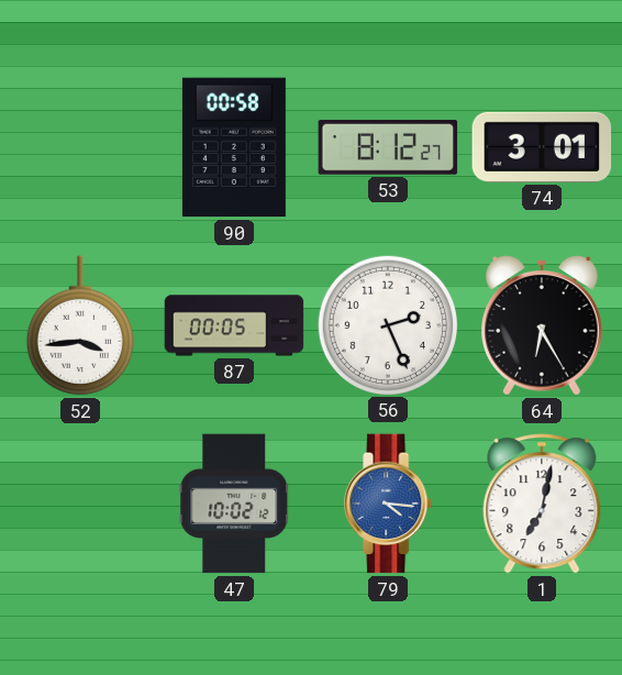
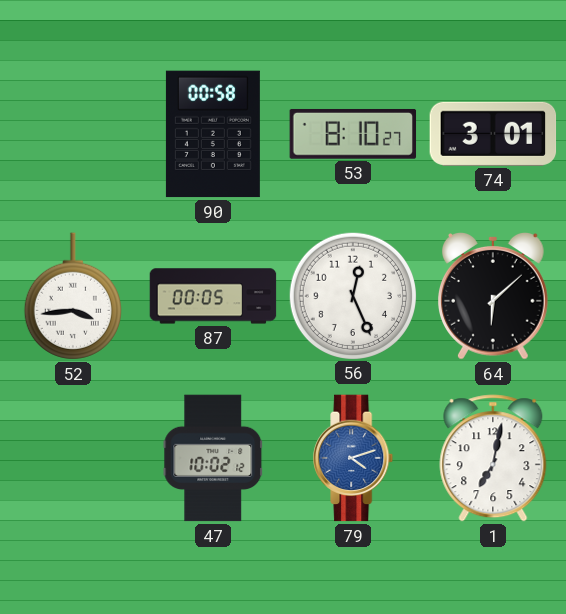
53: 8:12 -> 8:10 (353, 134)
56: 2:26 -> 12:26 (352, 295)
64: 6:25 -> 6:08 (494, 297)
79: 4:16 -> 4:12 (354, 458)
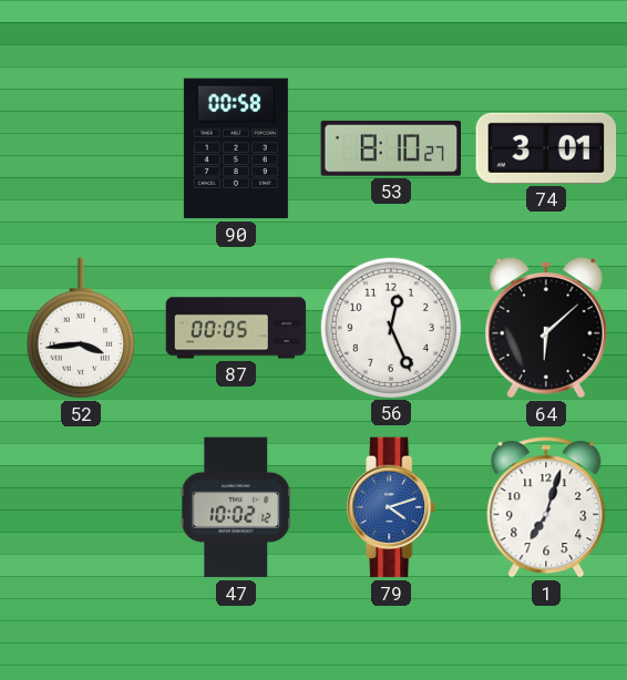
1: 7:02 -> 7:03 (546, 507)
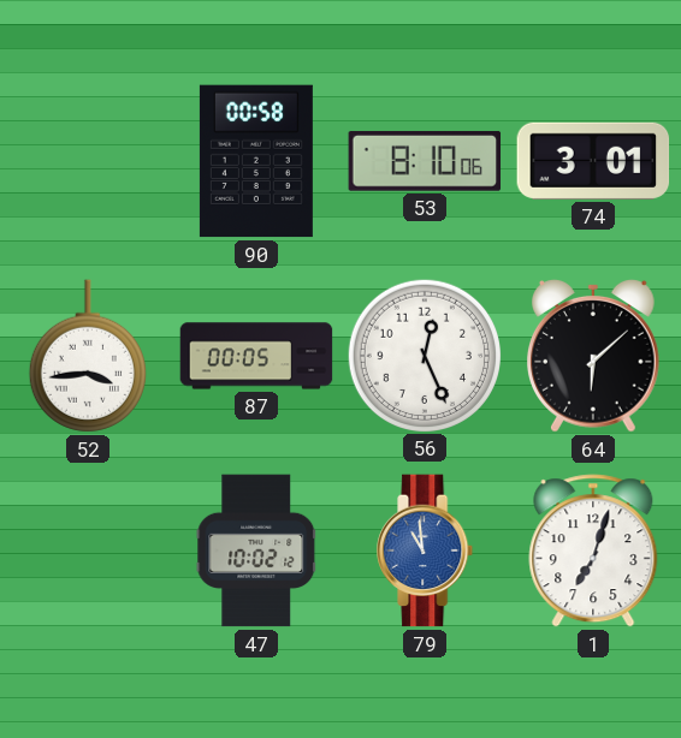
53: 8:10:27 -> 8:10:06 (425, 161)
79: 4:12 -> 10:59 (426, 550)
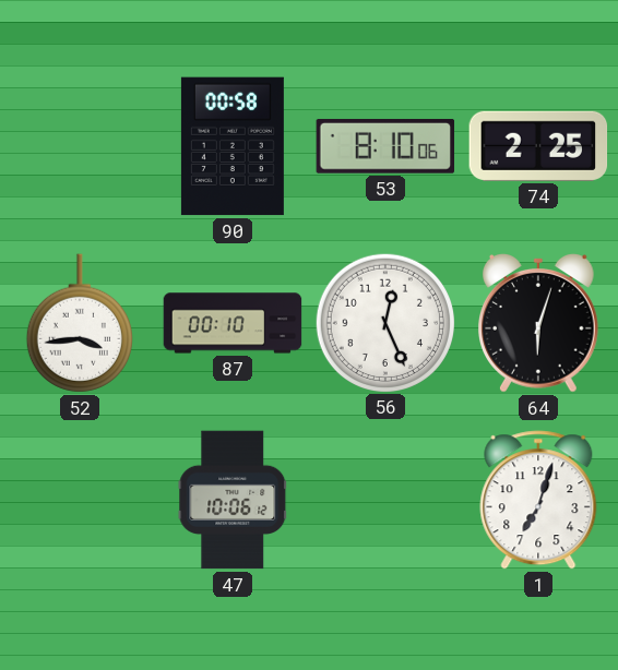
74: 3:01 -> 2:25 (538, 146)
87: 00:05 -> 00:10 (233, 323)
64: 6:08 -> 6:03 (539, 324)
47: 10:02 -> 10:06 (233, 500)
79: 10:59 -> none (426, 550)
